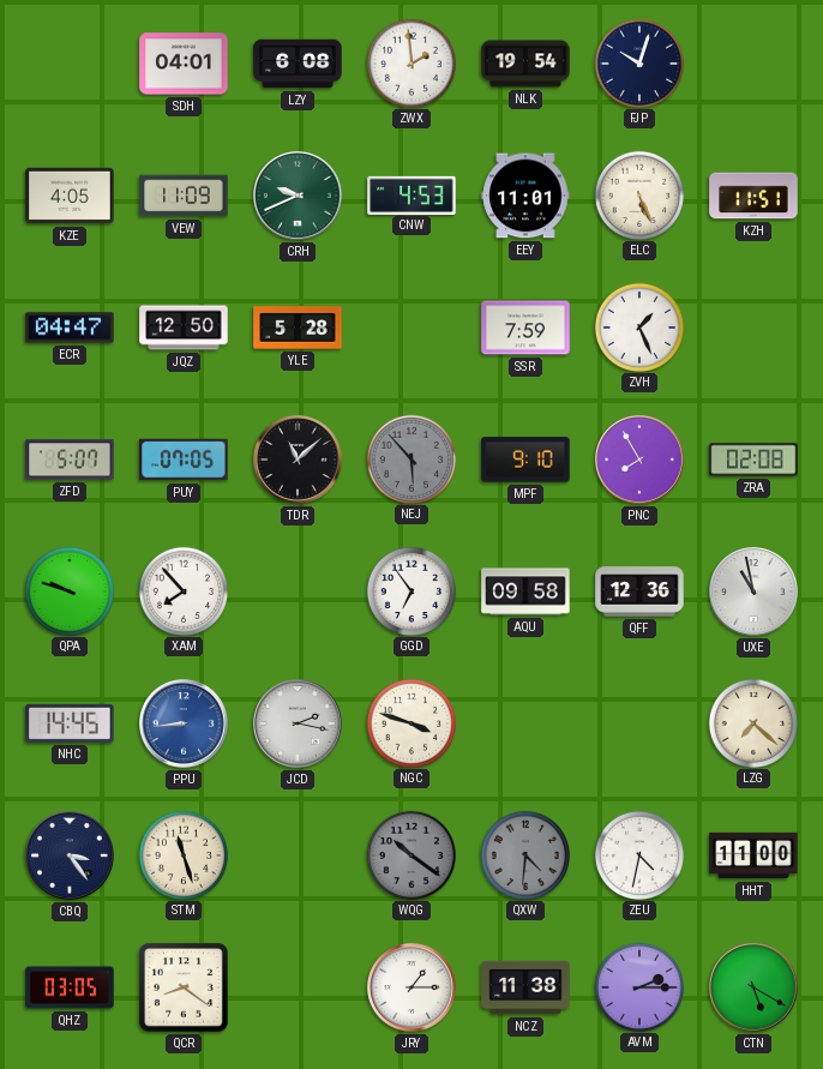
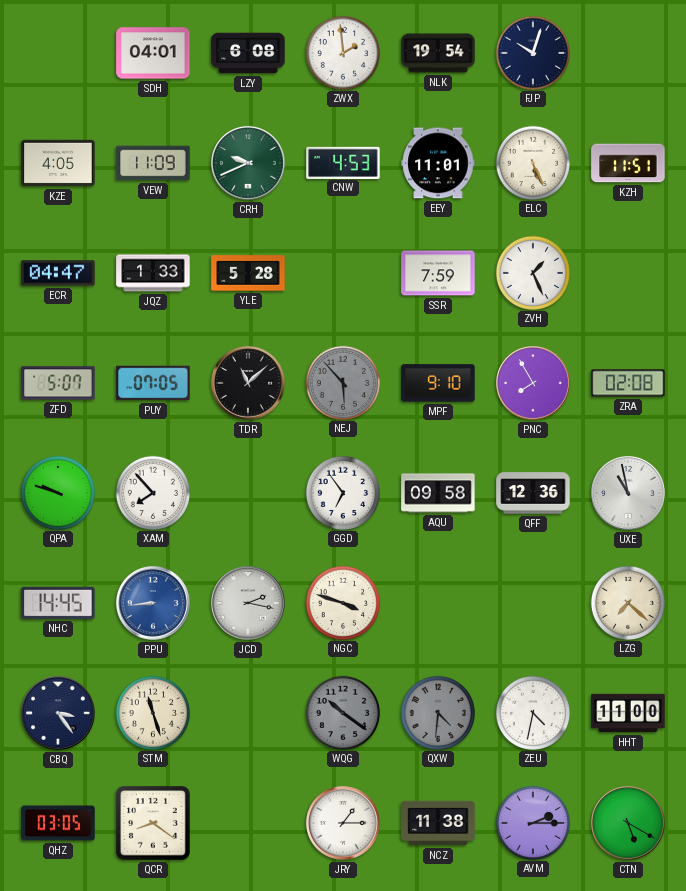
JQZ: 12:50 -> 1:33 (153, 273)
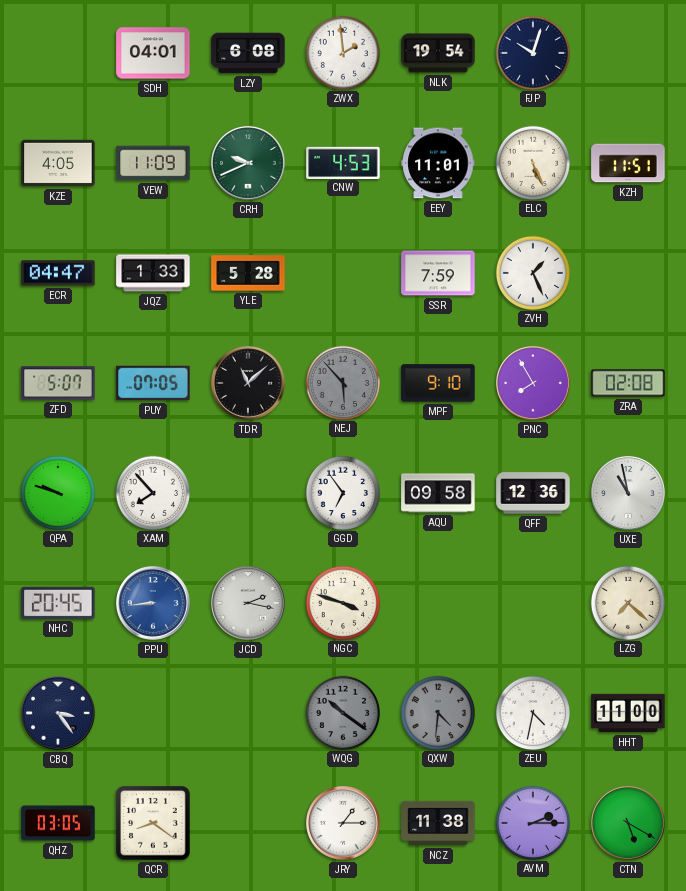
NHC: 14:45 -> 20:45 (58, 603)
STM: 11:27 -> none (152, 712)
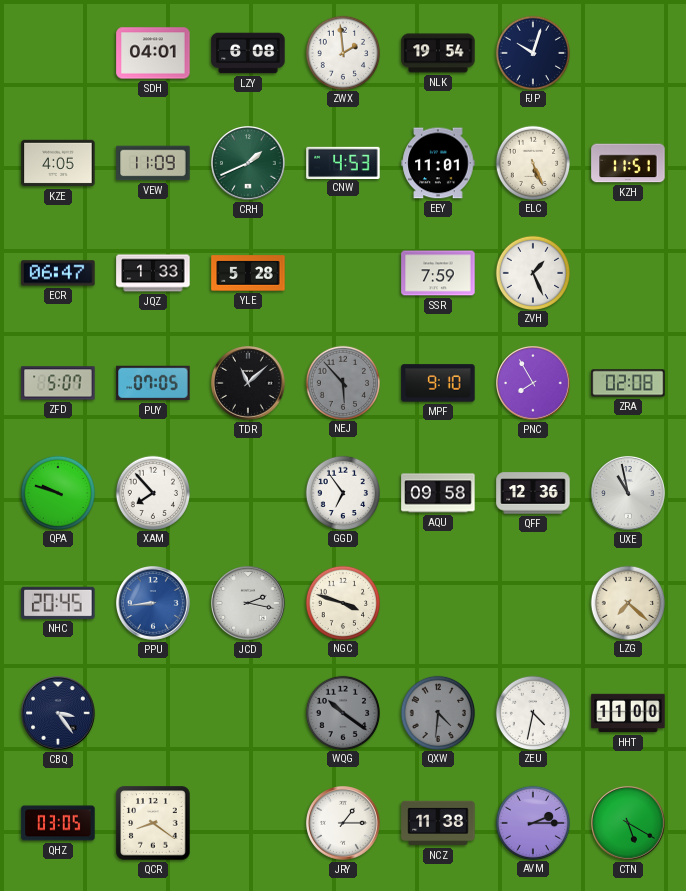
CRH: 9:41 -> 1:41 (249, 164)
ECR: 04:47 -> 06:47 (58, 273)
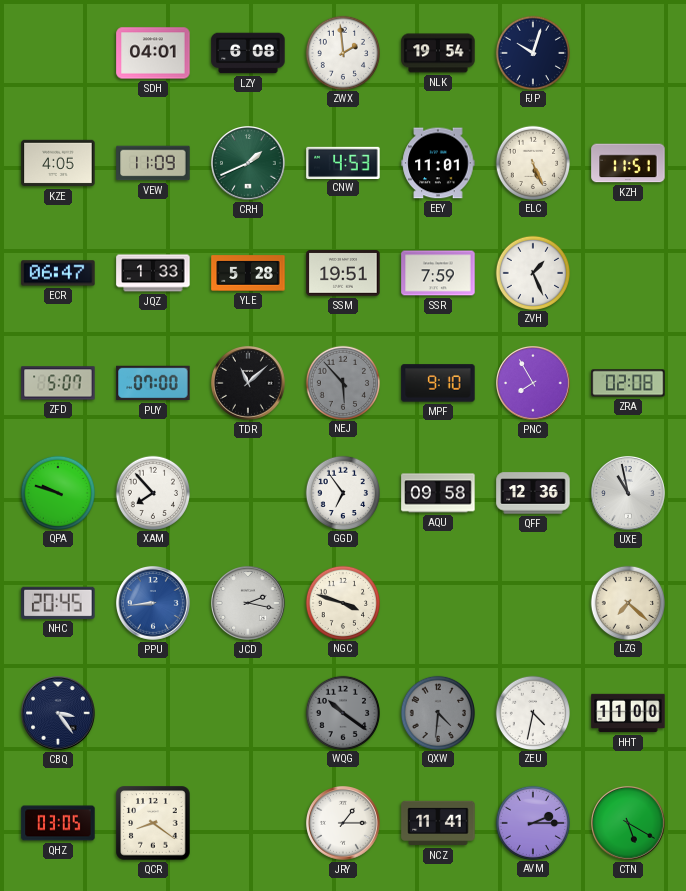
SSM: none -> 19:51 (343, 273)
PUY: 07:05 -> 07:00 (153, 383)
NCZ: 11:38 -> 11:41 (438, 823)
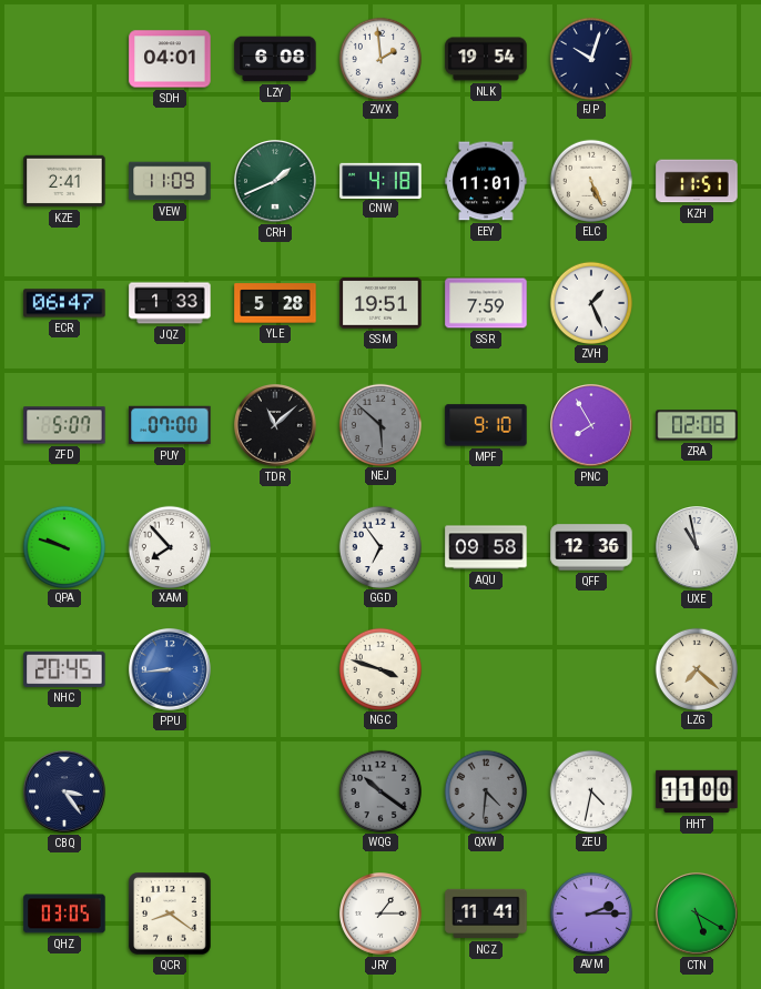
KZE: 4:05 -> 2:41 (64, 181)
CNW: 4:53 -> 4:18 (380, 180)
NEJ: 5:53 -> 5:52 (379, 424)
JCD: 2:17 -> none (249, 604)
